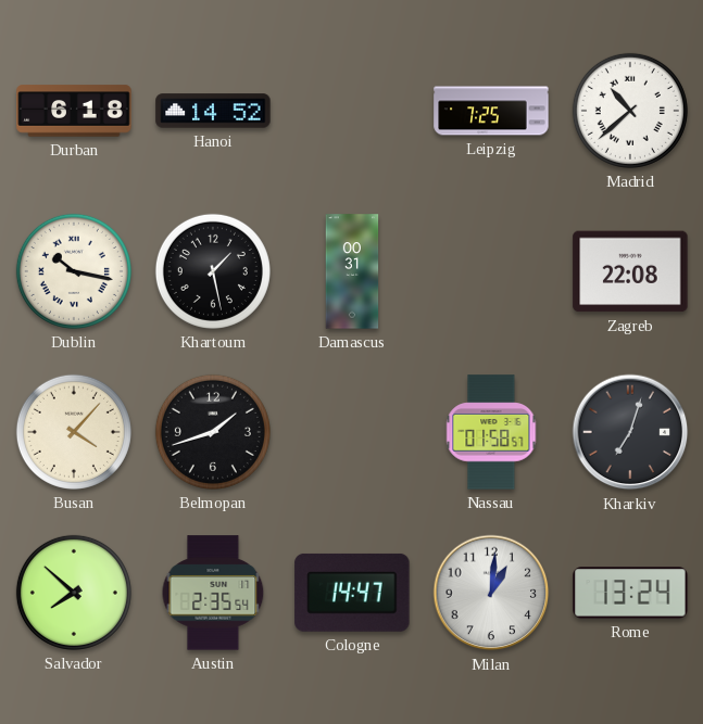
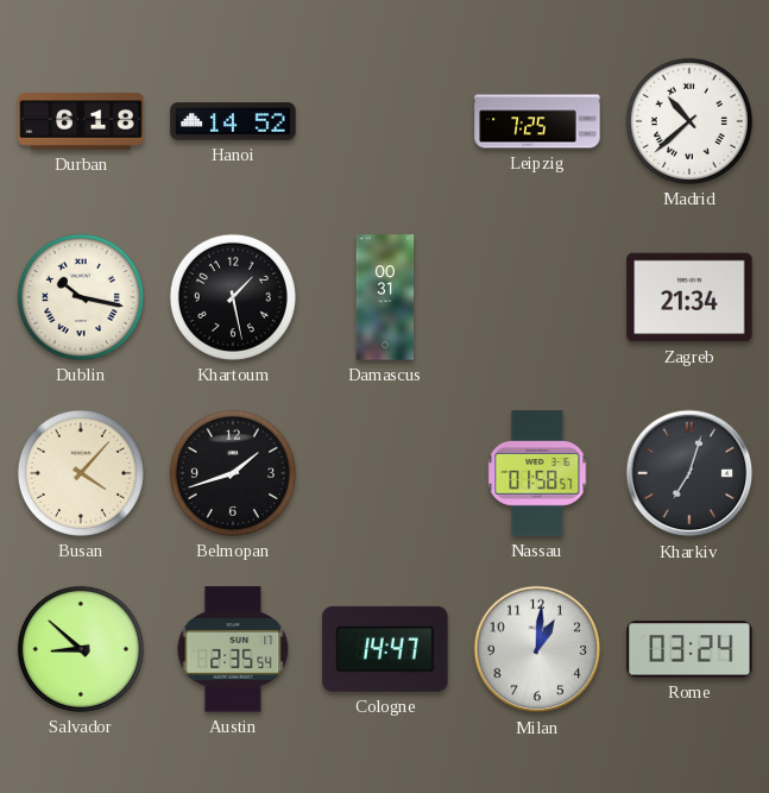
Zagreb: 22:08 -> 21:34 (689, 297)
Salvador: 7:52 -> 8:52 (81, 649)
Rome: 13:24 -> 03:24 (689, 649)
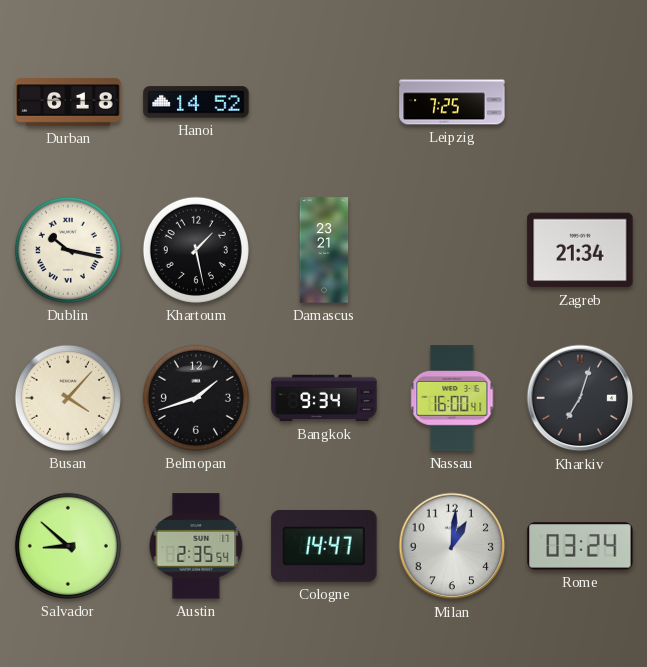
Madrid: 10:38 -> none (689, 121)
Damascus: 00:31 -> 23:21 (324, 250)
Bangkok: none -> 9:34 (324, 398)
Nassau: 01:58 -> 16:00 (452, 398)
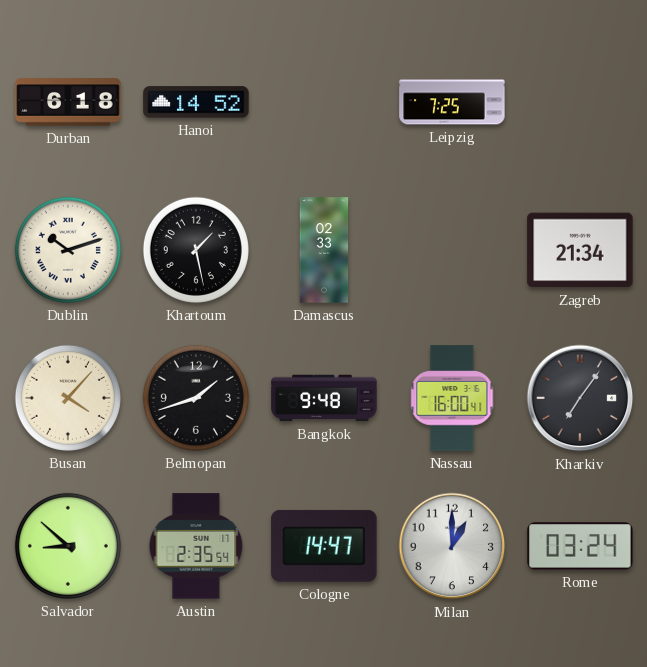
Dublin: 10:17 -> 10:12 (68, 250)
Damascus: 23:21 -> 02:33 (324, 250)
Bangkok: 9:34 -> 9:48 (324, 398)
Kharkiv: 7:03 -> 7:06 (580, 398)
Milan: 1:01 -> 1:00 (452, 546)
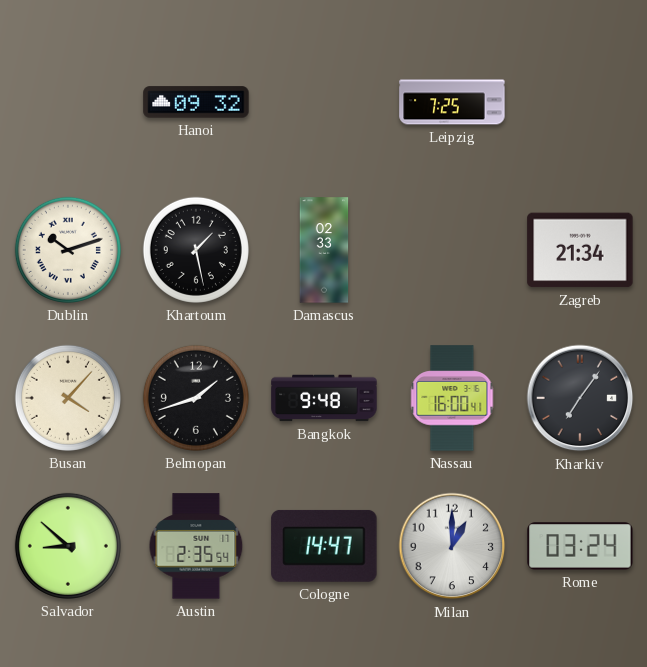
Durban: 6:18 -> none (68, 102)
Hanoi: 14:52 -> 09:32 (196, 102)
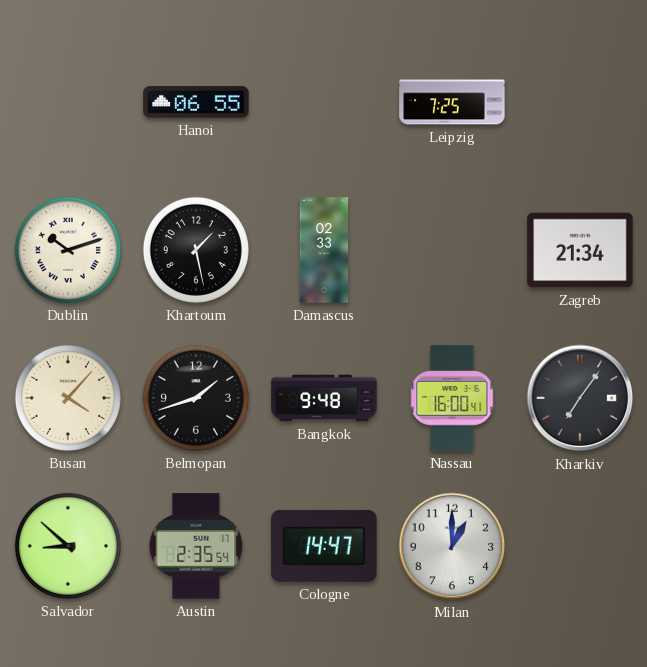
Hanoi: 09:32 -> 06:55 (196, 102)
Rome: 03:24 -> none (580, 546)
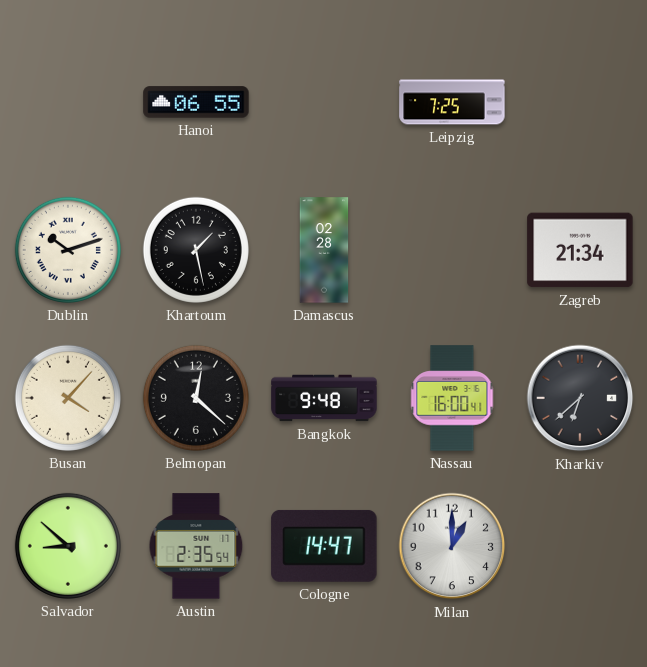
Damascus: 02:33 -> 02:28 (324, 250)
Belmopan: 1:42 -> 12:22 (196, 398)
Kharkiv: 7:06 -> 6:38 (580, 398)
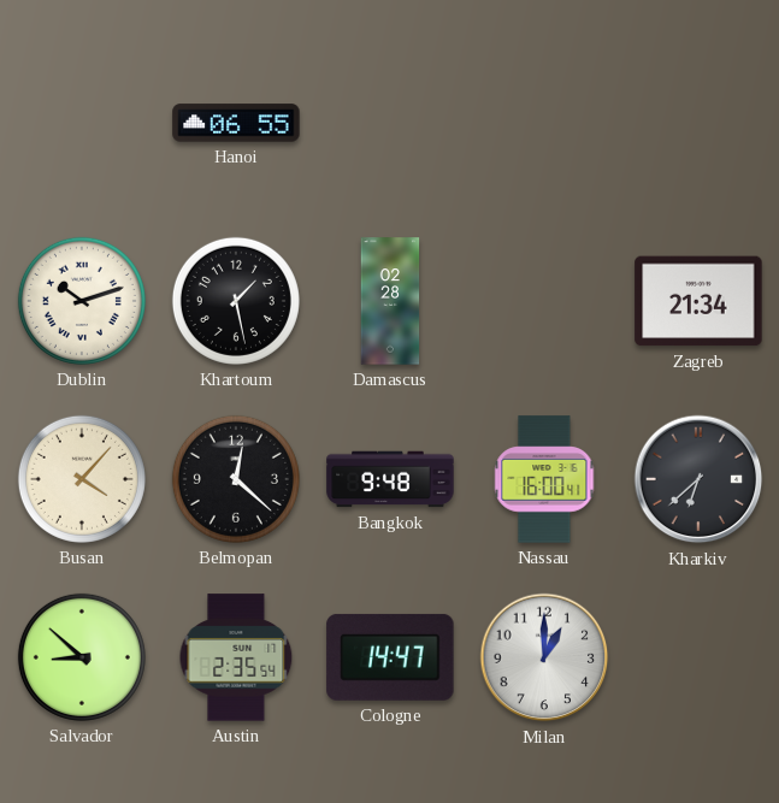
Leipzig: 7:25 -> none (452, 102)
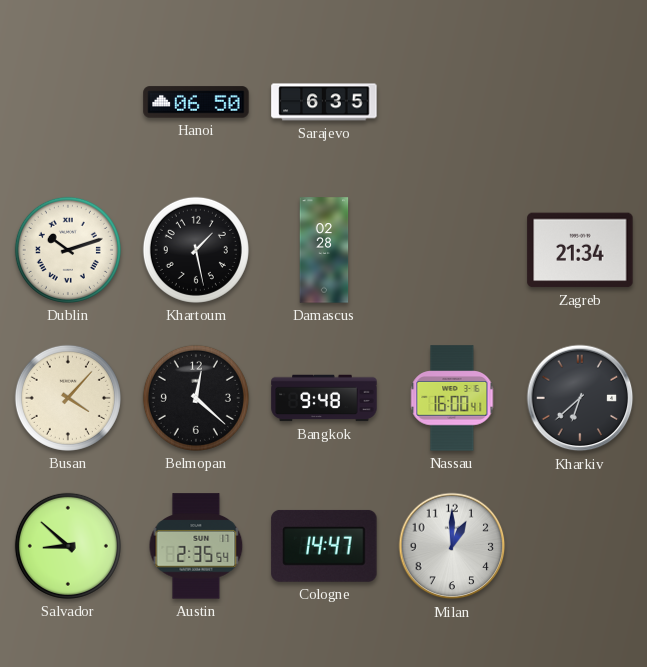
Hanoi: 06:55 -> 06:50 (196, 102)
Sarajevo: none -> 6:35 (324, 102)
